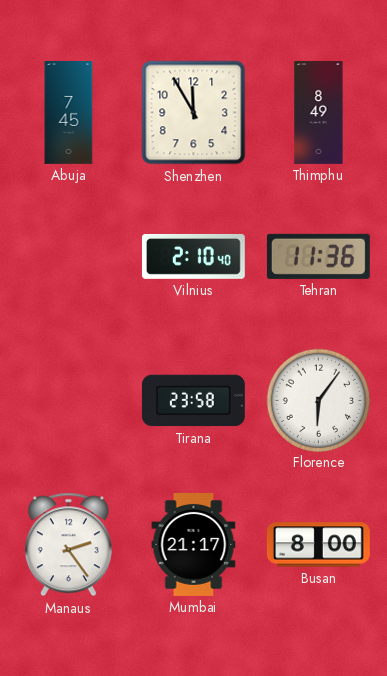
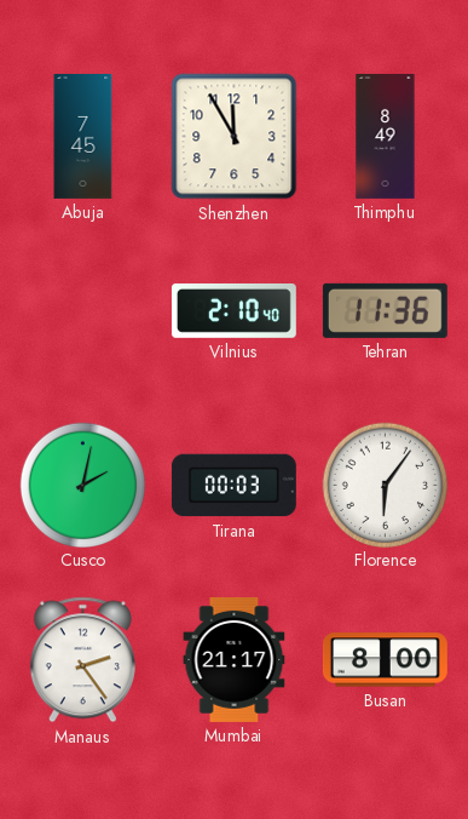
Cusco: none -> 2:02 (82, 485)
Tirana: 23:58 -> 00:03 (233, 486)
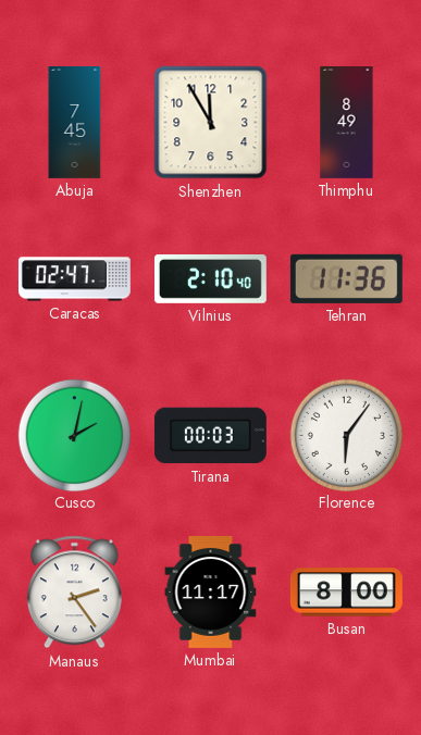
Caracas: none -> 02:47 (74, 279)
Mumbai: 21:17 -> 11:17 (211, 591)
